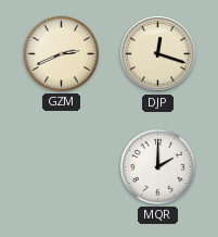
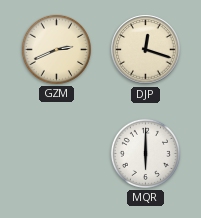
MQR: 2:00 -> 6:00 (145, 153)
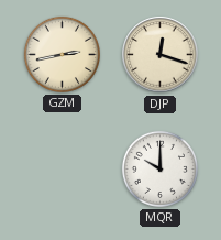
GZM: 2:41 -> 2:43 (62, 54)
MQR: 6:00 -> 10:00 (159, 168)
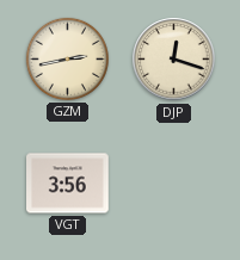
VGT: none -> 3:56 (68, 184)
MQR: 10:00 -> none (159, 168)
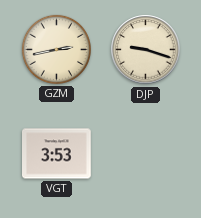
DJP: 12:18 -> 9:18 (146, 50)
VGT: 3:56 -> 3:53 (57, 154)
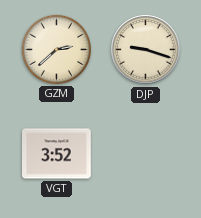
GZM: 2:43 -> 2:38 (56, 49)
VGT: 3:53 -> 3:52 (57, 154)
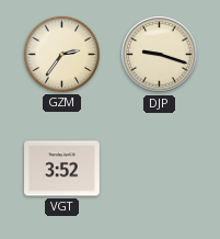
GZM: 2:38 -> 2:36 (61, 54)
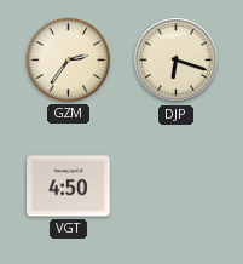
DJP: 9:18 -> 6:18 (177, 61)
VGT: 3:52 -> 4:50 (69, 186)
